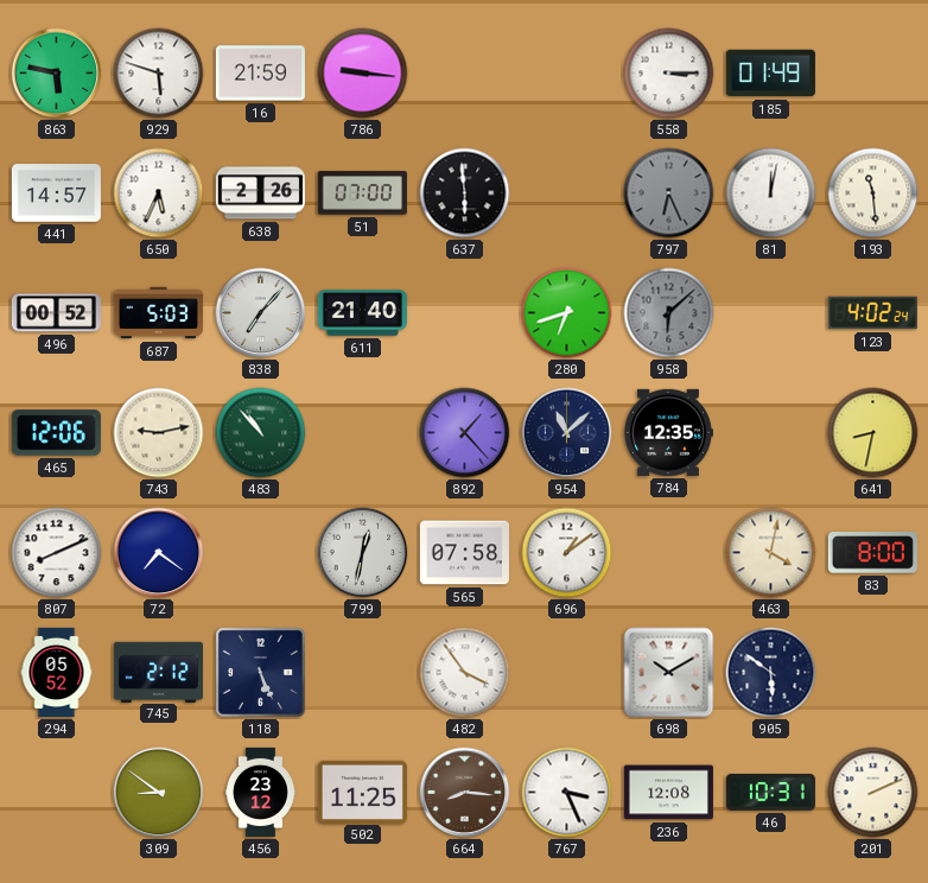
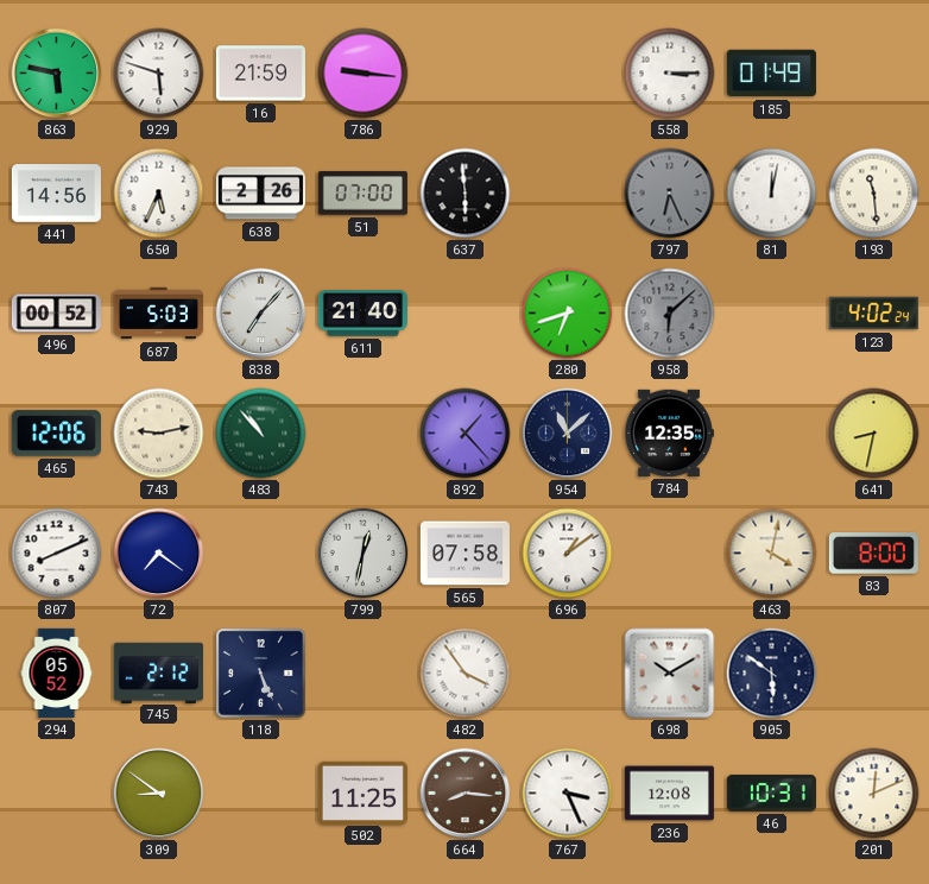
441: 14:57 -> 14:56 (56, 194)
456: 23:12 -> none (260, 792)
201: 2:11 -> 12:11 (874, 794)
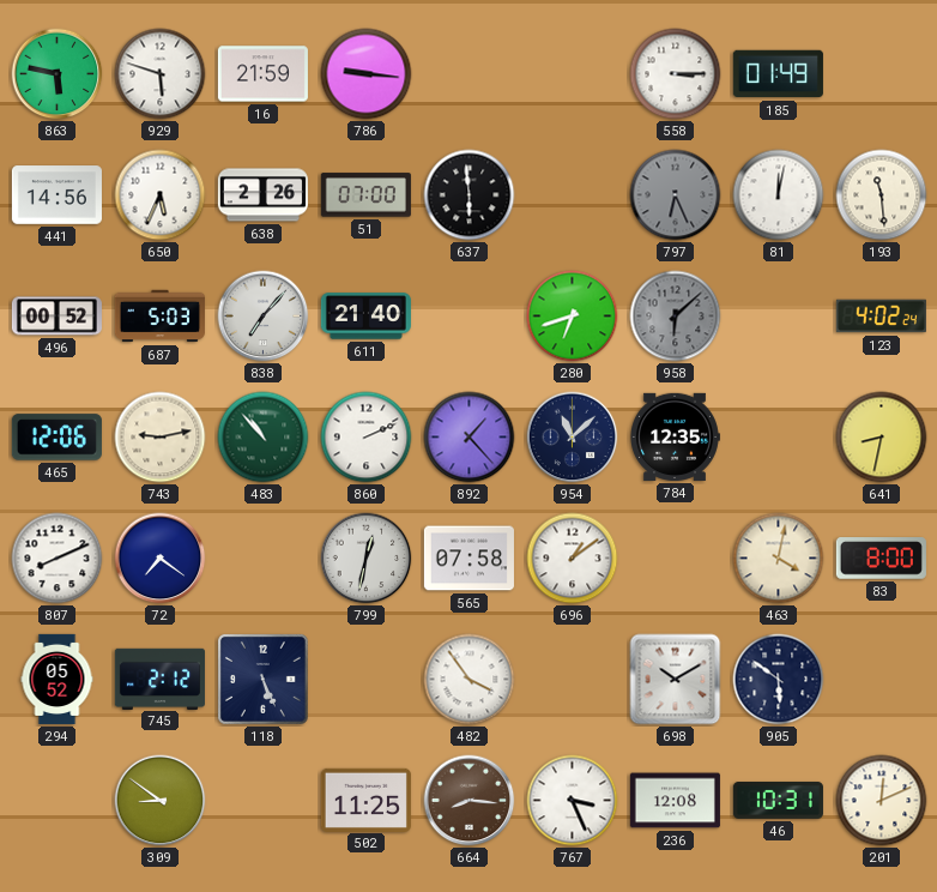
860: none -> 2:11 (367, 438)
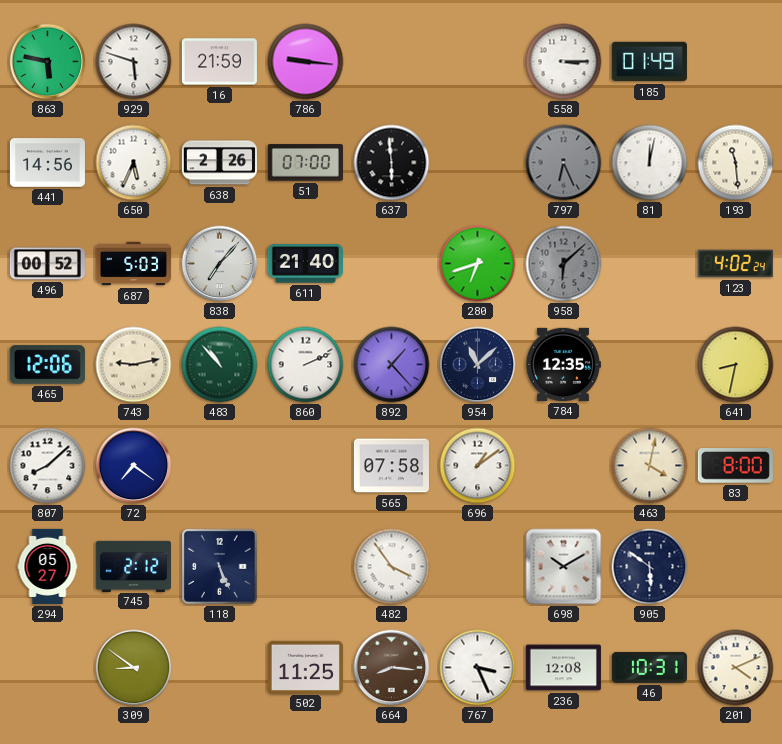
807: 8:11 -> 8:08 (48, 466)
799: 12:32 -> none (367, 559)
294: 05:52 -> 05:27 (48, 566)
201: 12:11 -> 4:11 (736, 668)
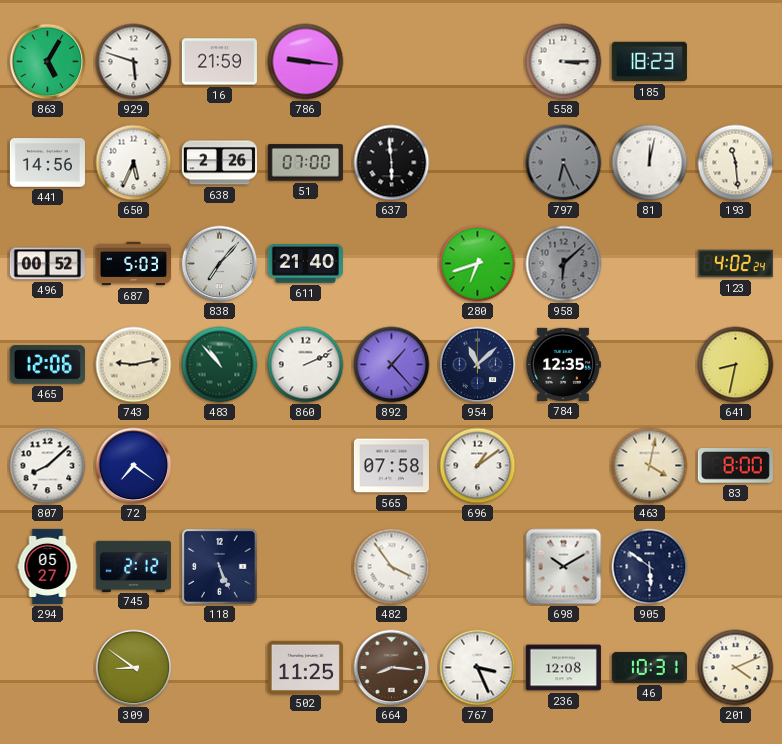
863: 5:47 -> 5:05 (48, 62)
185: 01:49 -> 18:23 (649, 62)
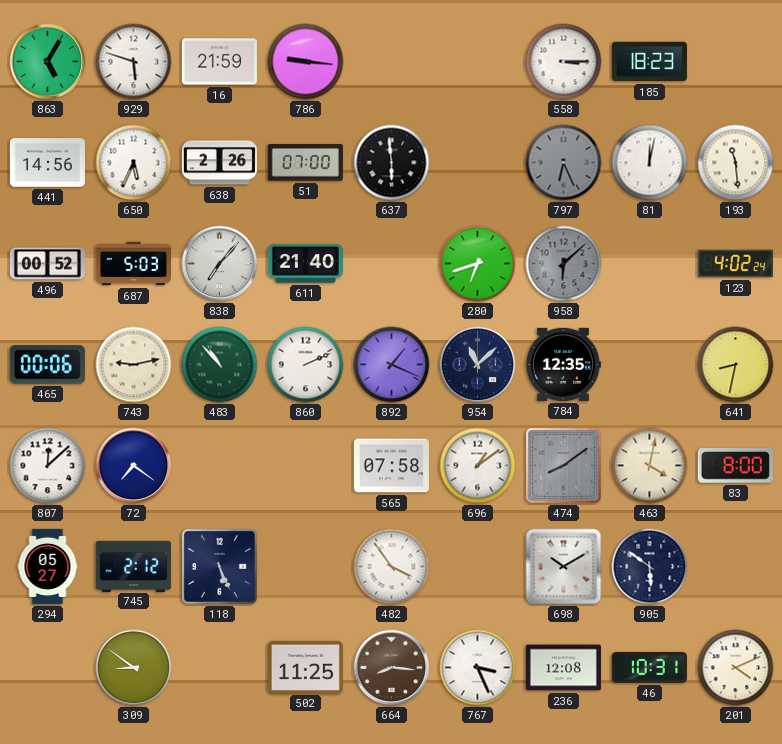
465: 12:06 -> 00:06 (47, 365)
892: 1:23 -> 1:19 (392, 365)
807: 8:08 -> 12:08 (48, 466)
474: none -> 8:09 (563, 465)
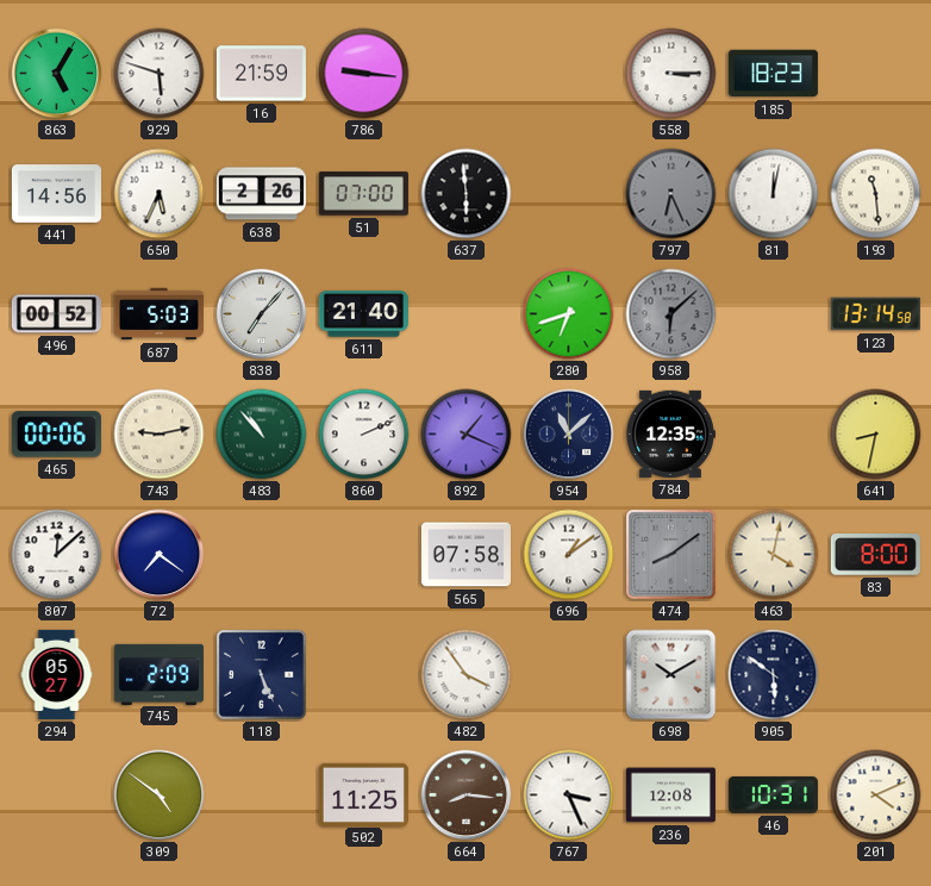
123: 4:02 -> 13:14 (875, 314)
745: 2:12 -> 2:09 (158, 674)
309: 8:51 -> 4:51 (160, 795)
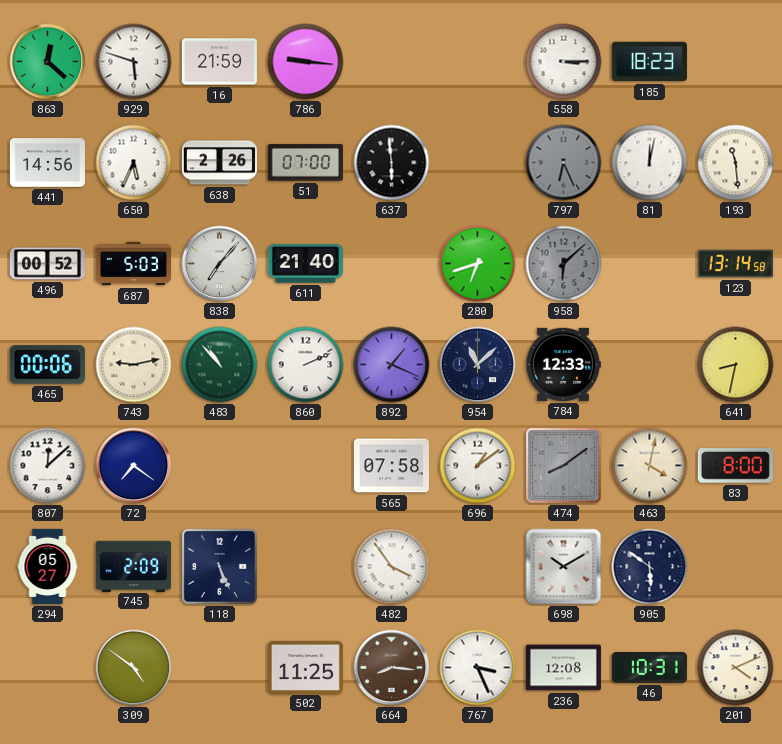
863: 5:05 -> 12:22 (48, 62)
784: 12:35 -> 12:33 (563, 364)
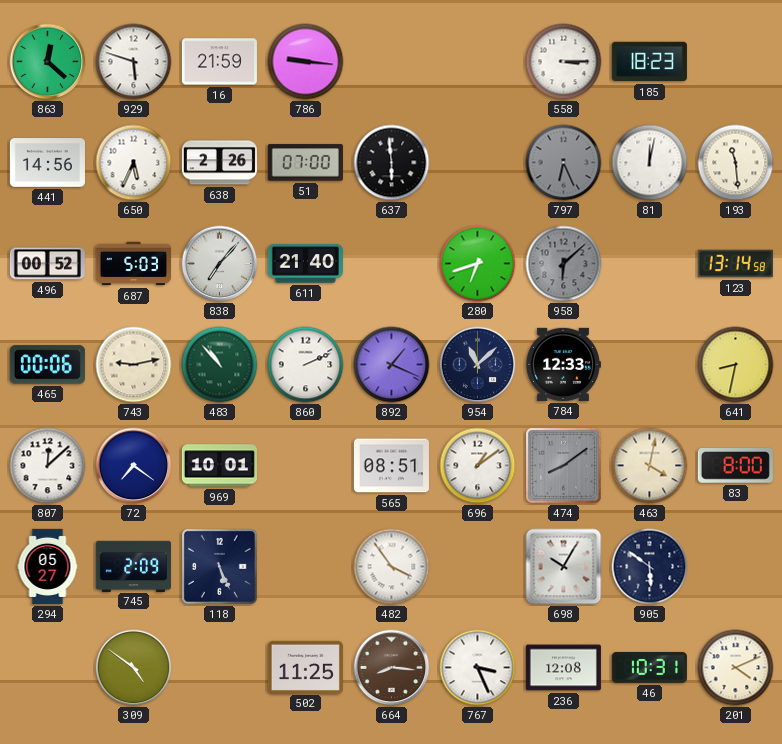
969: none -> 10:01 (219, 466)
565: 07:58 -> 08:51 (391, 466)
698: 10:10 -> 10:05 (564, 567)
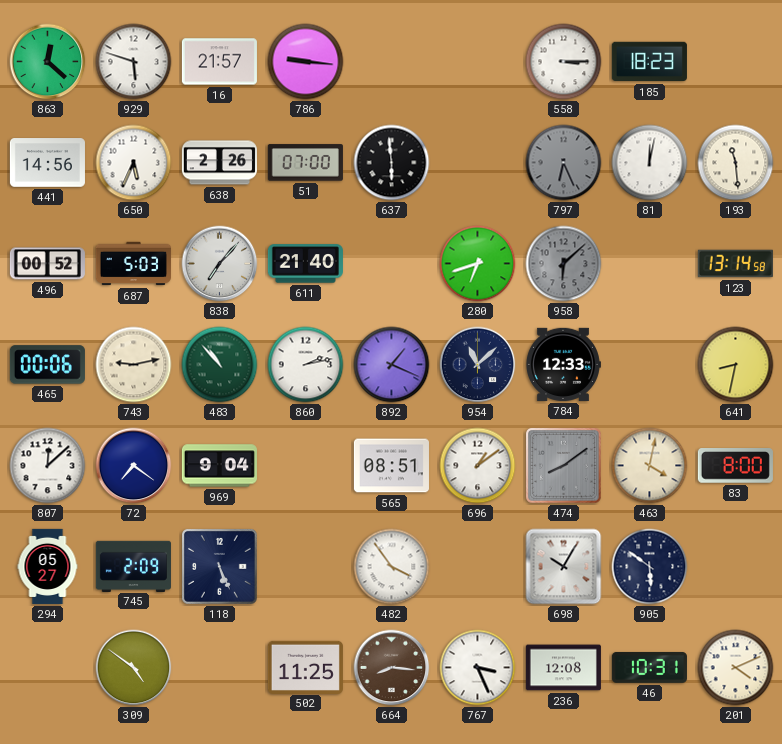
16: 21:59 -> 21:57 (219, 62)
860: 2:11 -> 2:13 (306, 365)
969: 10:01 -> 9:04 (219, 466)
